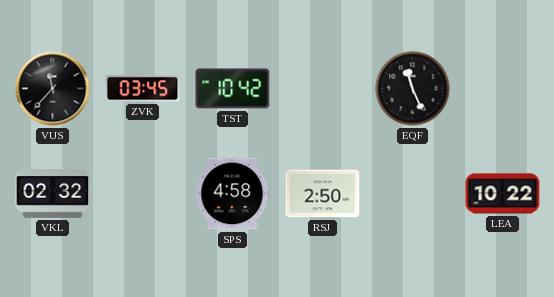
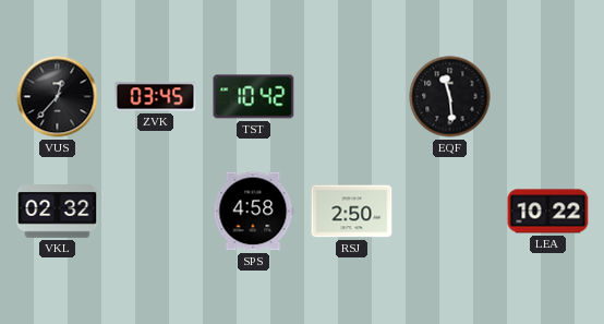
VUS: 11:37 -> 12:37 (58, 97)
EQF: 11:26 -> 11:29 (450, 97)
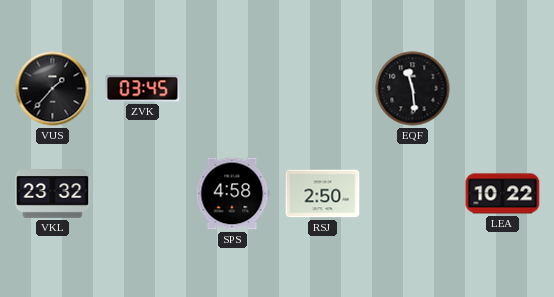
VUS: 12:37 -> 1:37 (53, 89)
TST: 10:42 -> none (254, 97)
VKL: 02:32 -> 23:32 (53, 194)
